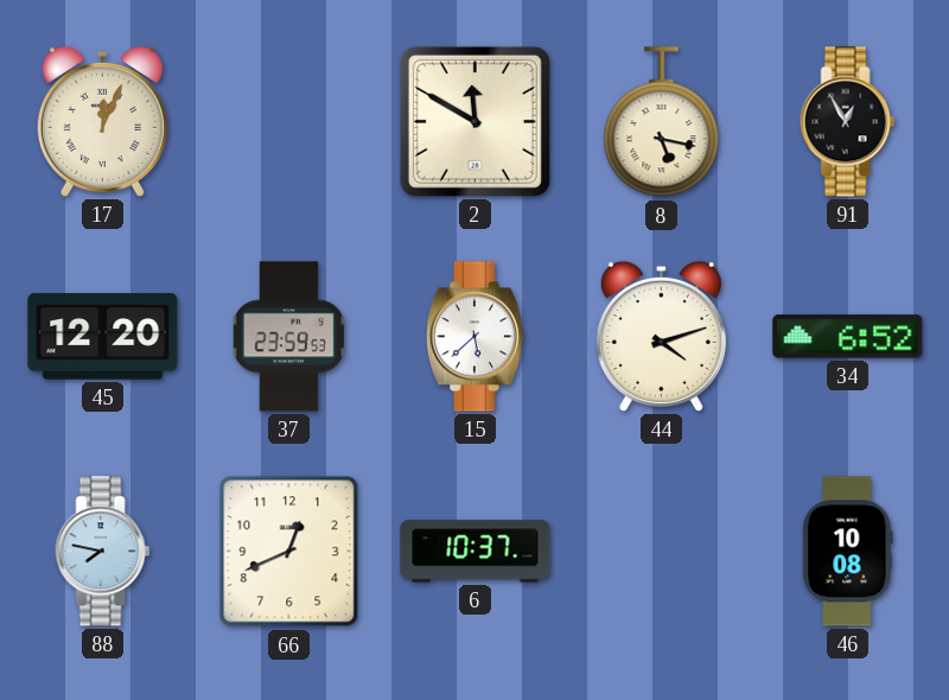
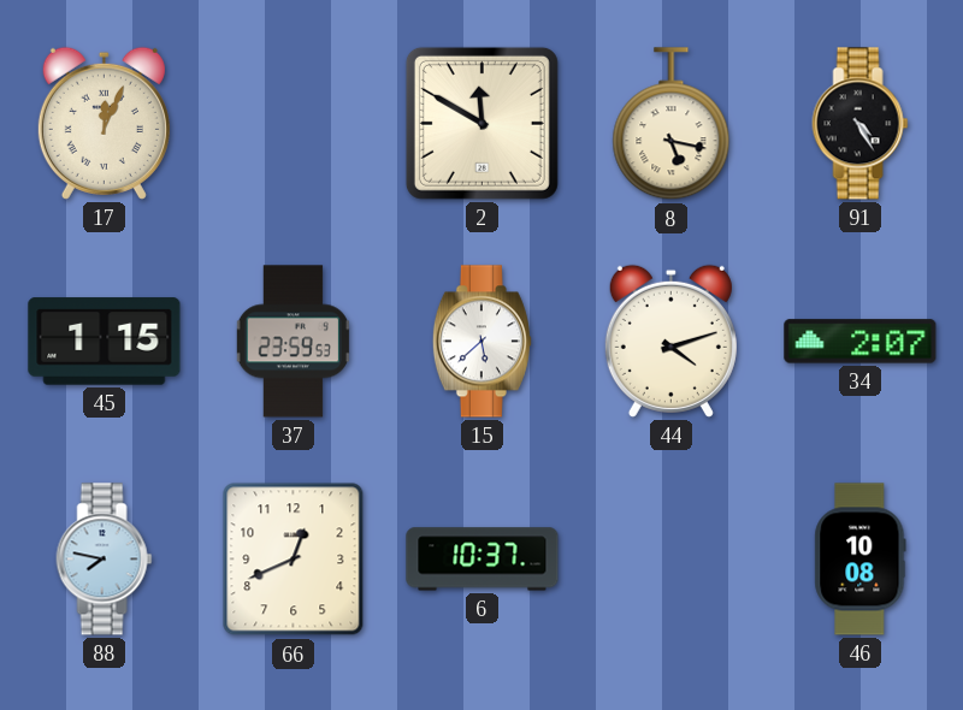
91: 12:55 -> 4:25 (861, 124)
45: 12:20 -> 1:15 (105, 342)
34: 6:52 -> 2:07 (861, 342)
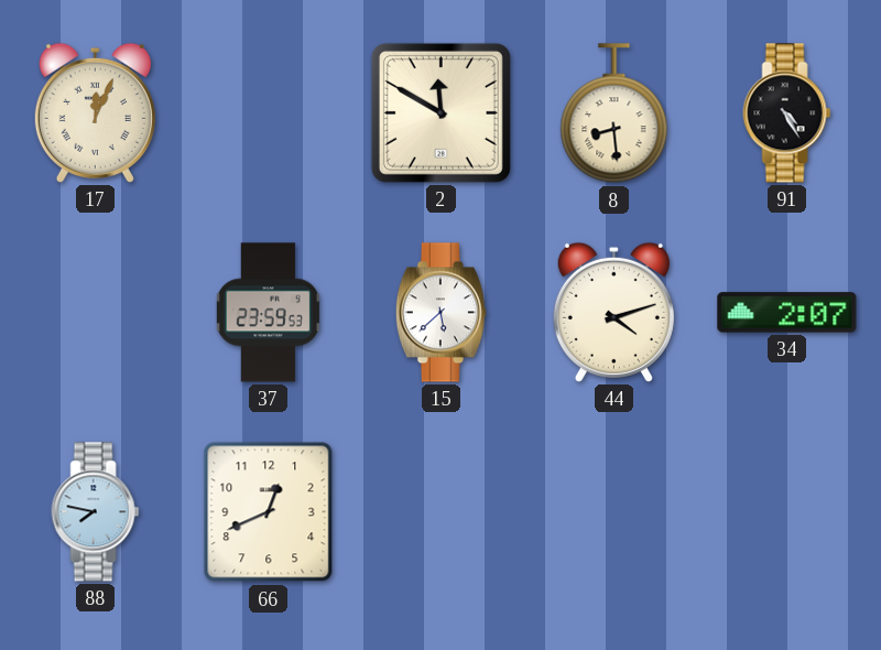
8: 5:17 -> 8:29 (614, 113)
45: 1:15 -> none (105, 342)
6: 10:37 -> none (483, 560)
46: 10:08 -> none (861, 560)
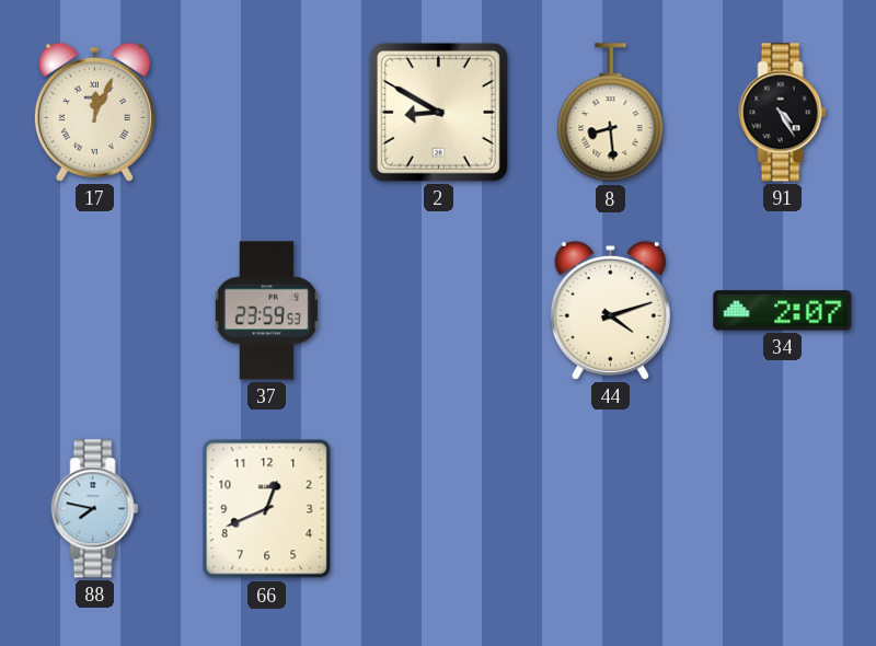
2: 11:50 -> 8:50 (438, 112)
15: 5:38 -> none (440, 313)
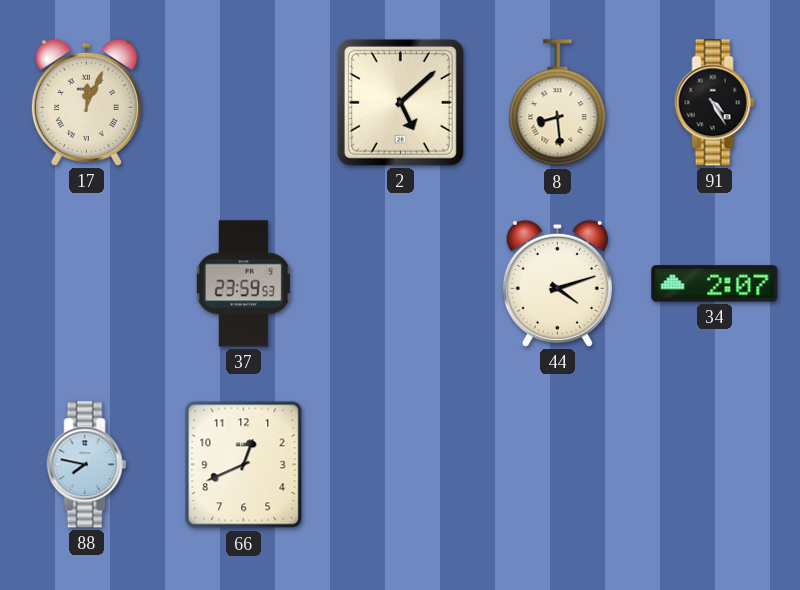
2: 8:50 -> 5:08 (400, 102)
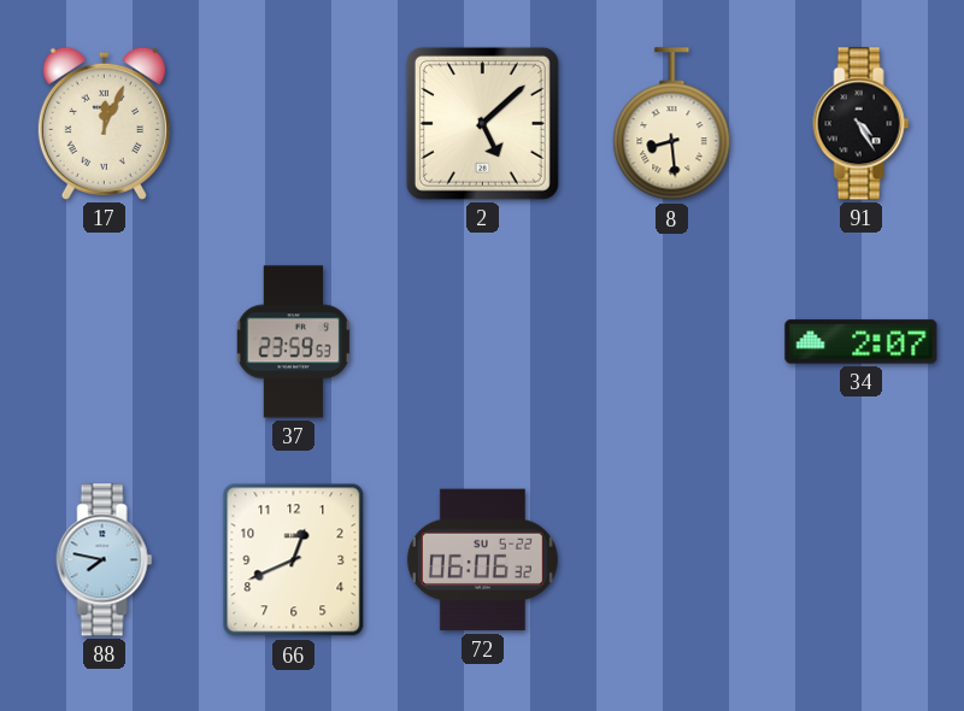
44: 4:12 -> none (557, 283)
72: none -> 06:06 (482, 560)
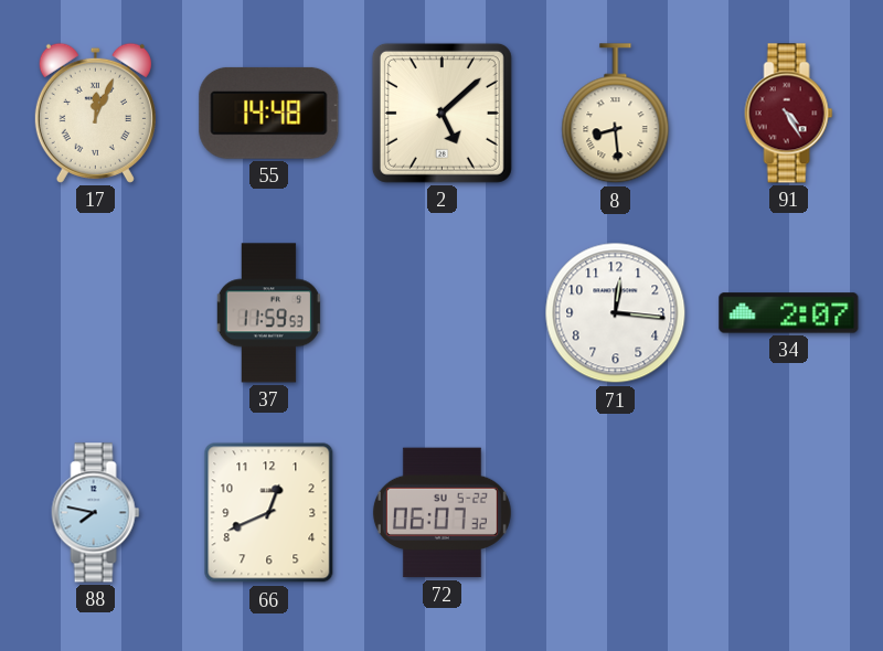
55: none -> 14:48 (269, 113)
91 dial: black -> burgundy (789, 114)
37: 23:59 -> 11:59 (268, 313)
71: none -> 12:16 (616, 313)
72: 06:06 -> 06:07 (441, 513)
